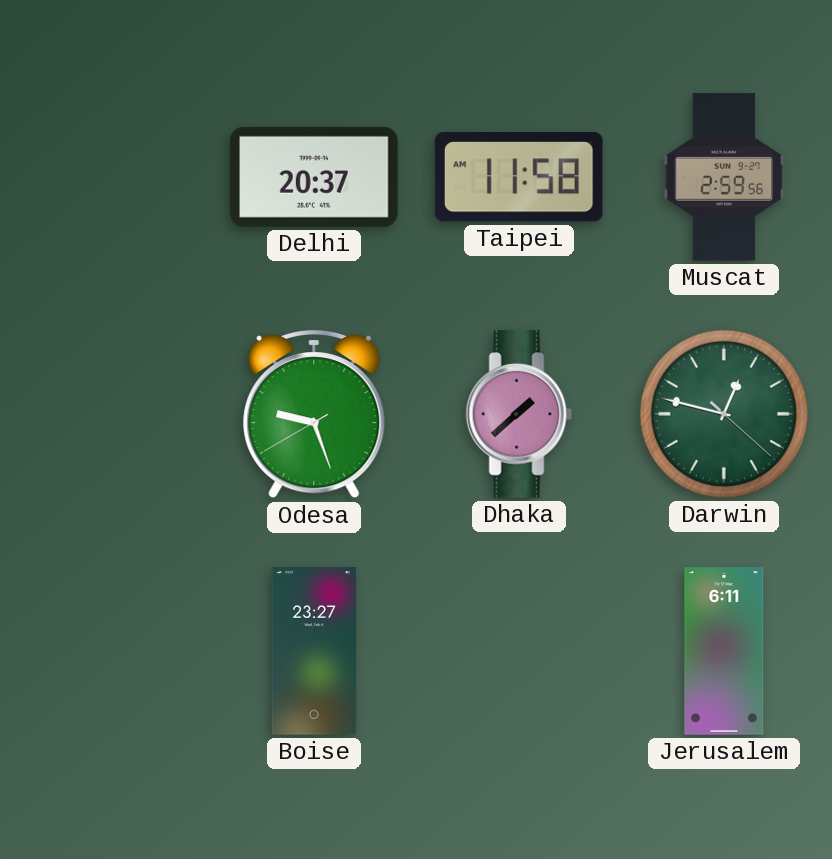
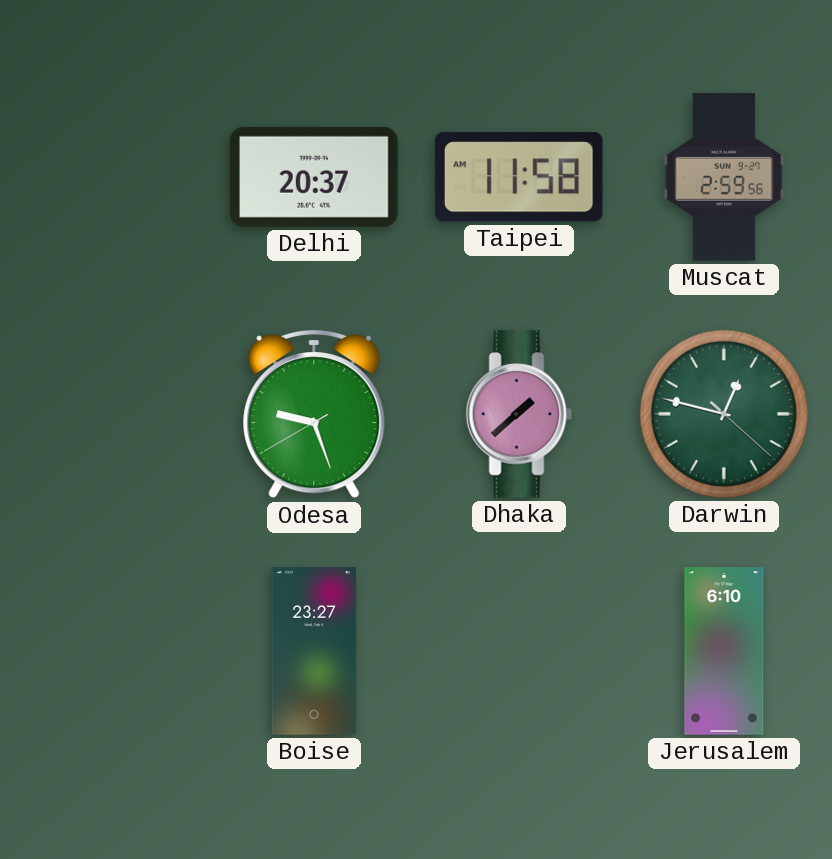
Jerusalem: 6:11 -> 6:10 (724, 651)
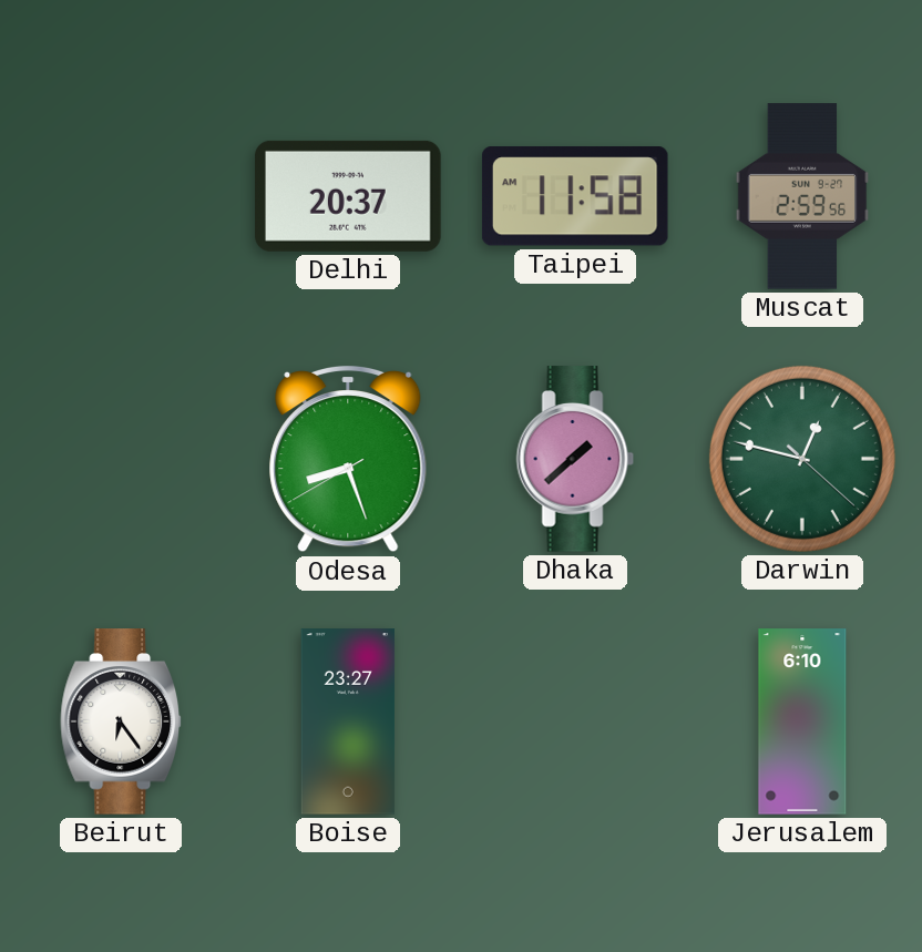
Odesa: 9:26 -> 8:26 (348, 459)
Beirut: none -> 6:24 (122, 721)
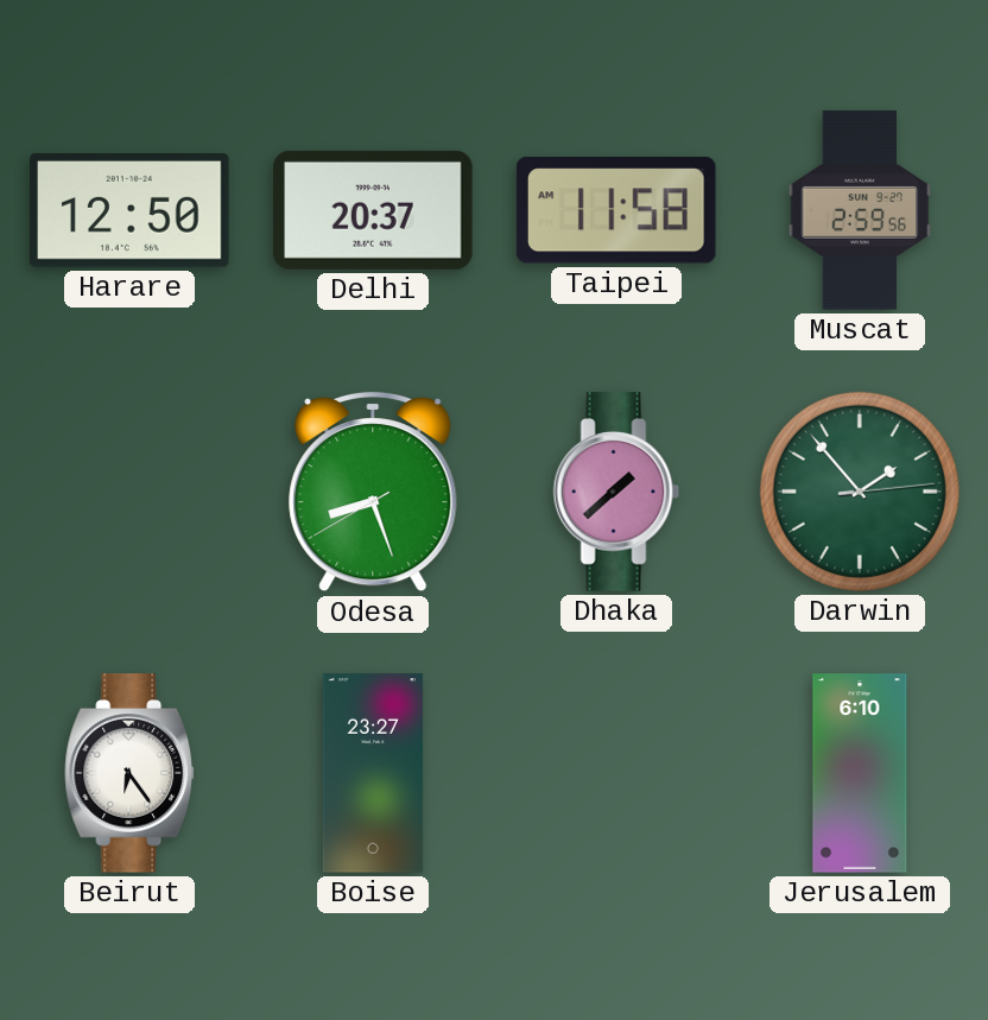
Harare: none -> 12:50 (129, 211)
Darwin: 12:47 -> 1:53 (860, 492)
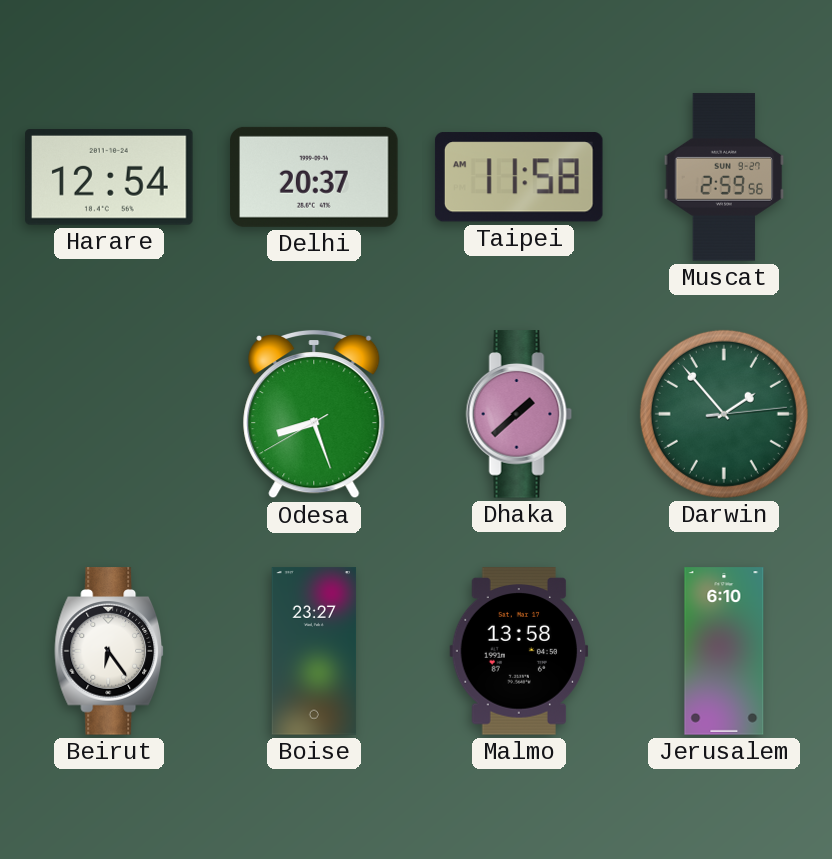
Harare: 12:50 -> 12:54 (109, 178)
Malmo: none -> 13:58 (519, 651)
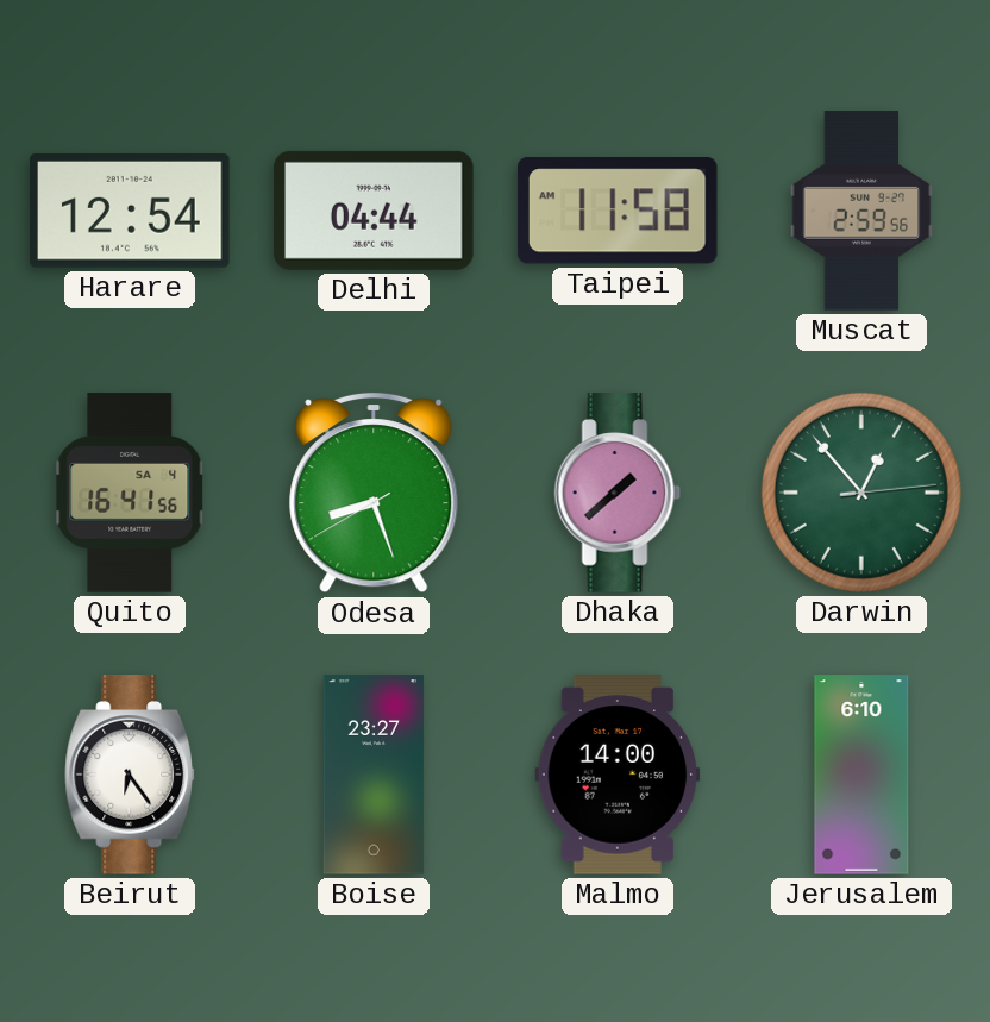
Delhi: 20:37 -> 04:44 (374, 211)
Quito: none -> 16:41 (130, 493)
Darwin: 1:53 -> 12:53 (861, 493)
Malmo: 13:58 -> 14:00 (618, 775)
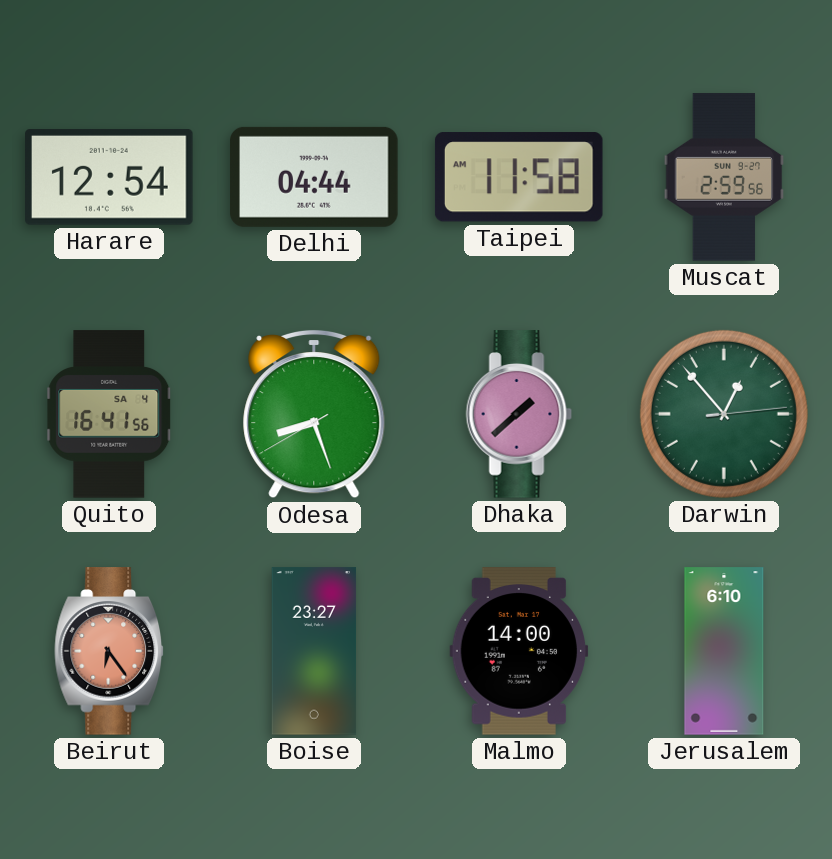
Beirut dial: white -> salmon (110, 651)
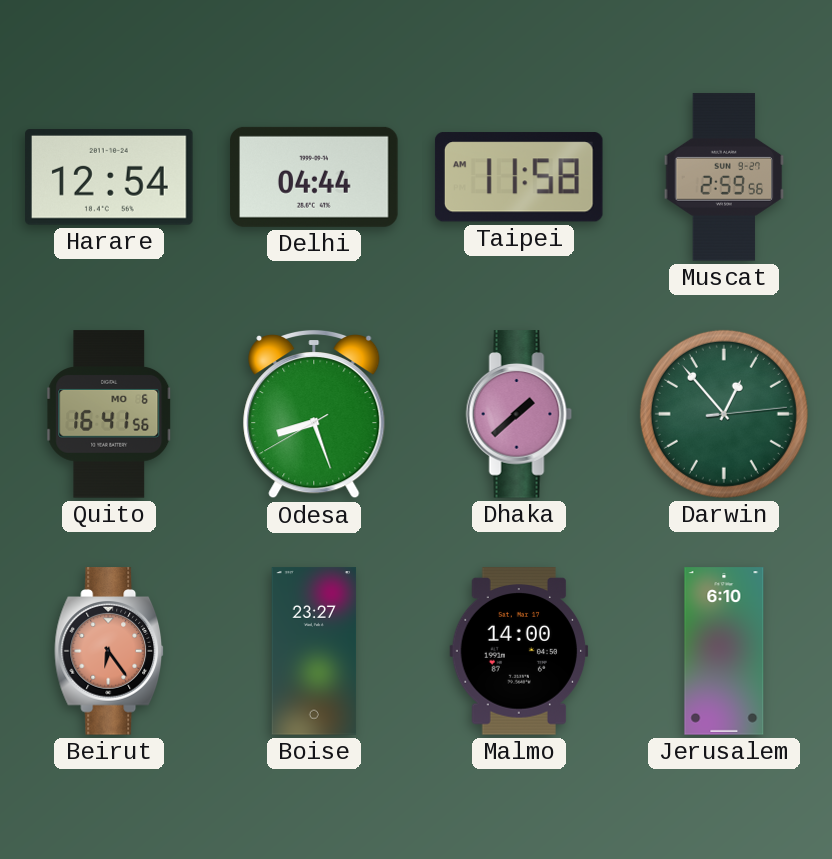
Quito date: SA 4 -> MO 6 (109, 414)
